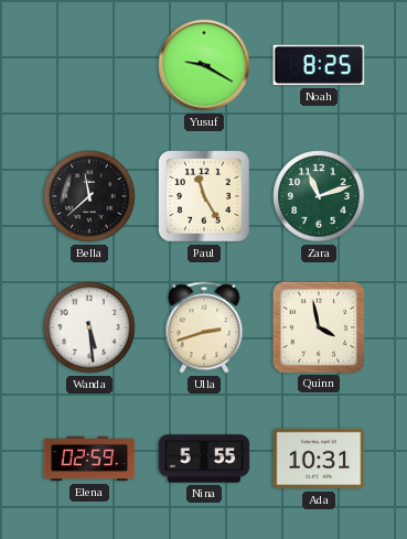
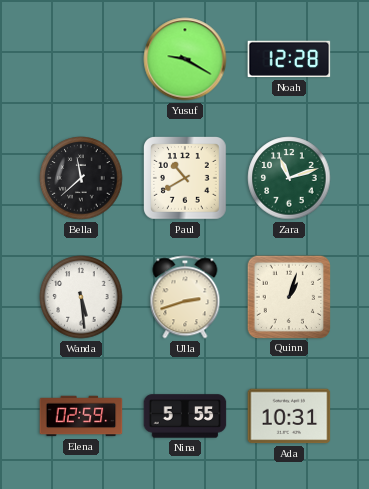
Noah: 8:25 -> 12:28 (289, 59)
Paul: 11:25 -> 10:40 (186, 179)
Quinn: 3:58 -> 1:03 (288, 296)
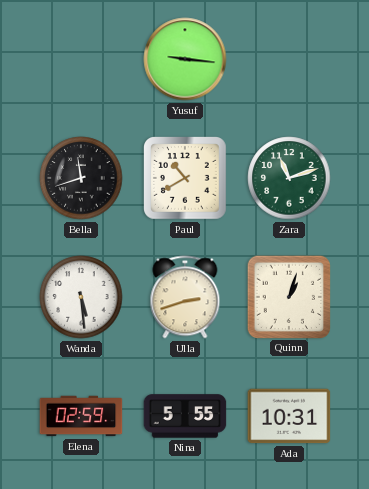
Yusuf: 9:20 -> 9:16 (185, 59)
Noah: 12:28 -> none (289, 59)
Bella: 11:38 -> 11:42 (81, 178)
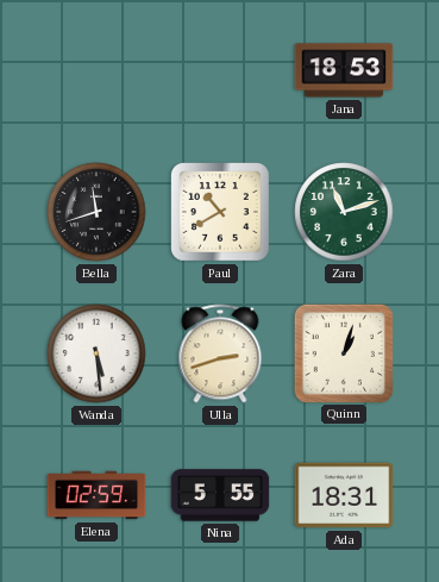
Yusuf: 9:16 -> none (185, 59)
Jana: none -> 18:53 (344, 70)
Ada: 10:31 -> 18:31 (344, 495)
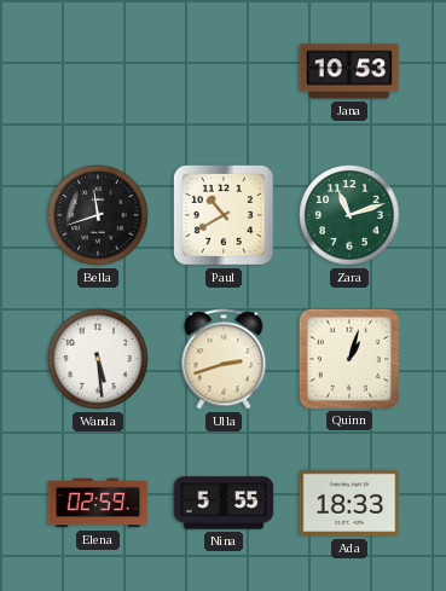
Jana: 18:53 -> 10:53 (349, 71)
Ada: 18:31 -> 18:33 (349, 503)
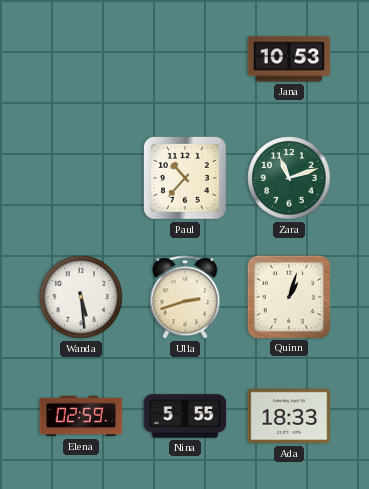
Bella: 11:42 -> none (98, 215)
Paul: 10:40 -> 10:37 (186, 179)
